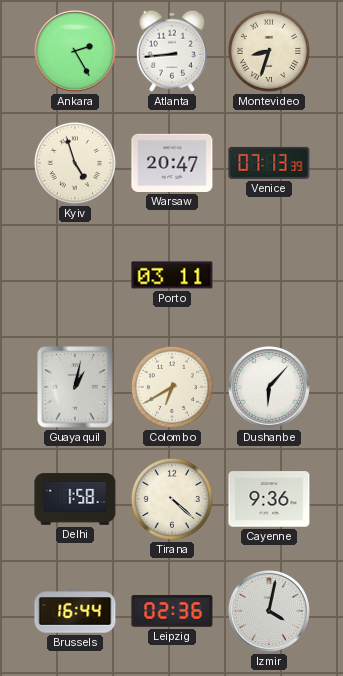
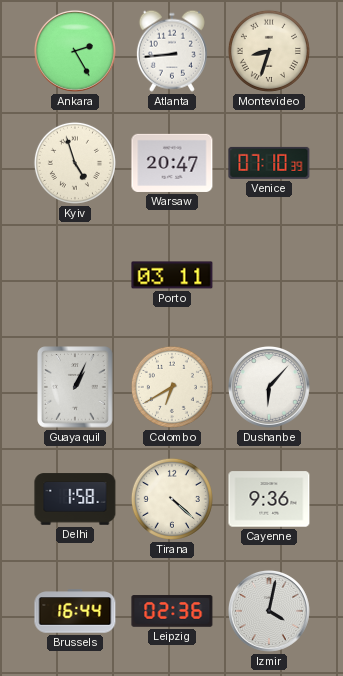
Venice: 07:13 -> 07:10 (269, 163)
Guayaquil: 1:02 -> 1:04 (75, 387)
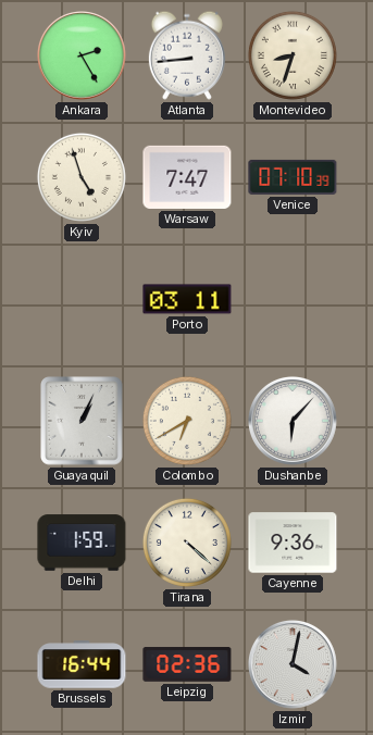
Warsaw: 20:47 -> 7:47 (187, 177)
Delhi: 1:58 -> 1:59 (82, 543)
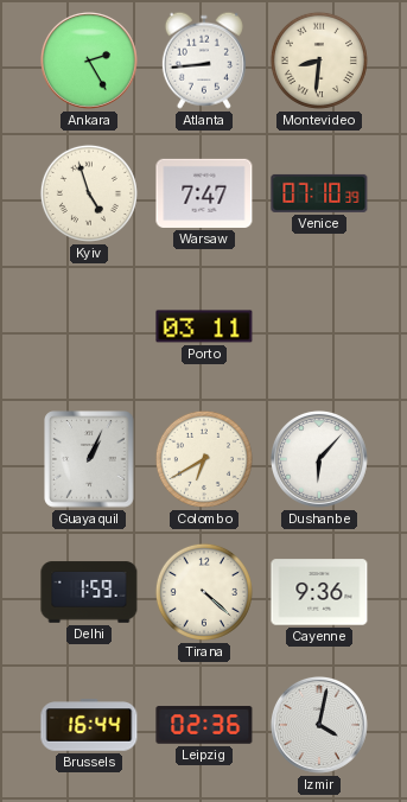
Montevideo: 8:33 -> 8:31 (319, 61)
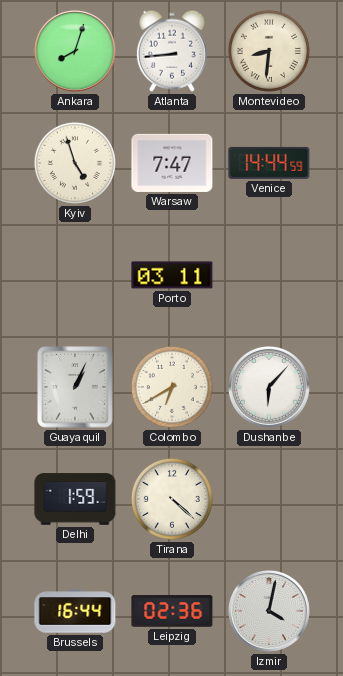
Ankara: 2:25 -> 8:03 (75, 51)
Venice: 07:10 -> 14:44 (269, 163)
Cayenne: 9:36 -> none (319, 592)
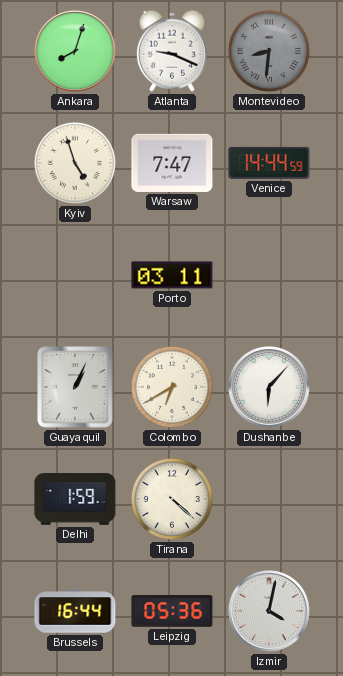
Atlanta: 8:44 -> 9:19 (172, 51)
Montevideo dial: cream -> grey (269, 51)
Leipzig: 02:36 -> 05:36 (172, 611)
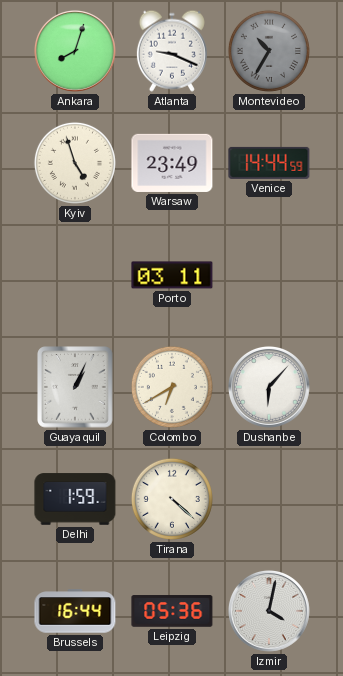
Montevideo: 8:31 -> 10:35 (269, 51)
Warsaw: 7:47 -> 23:49 (172, 163)
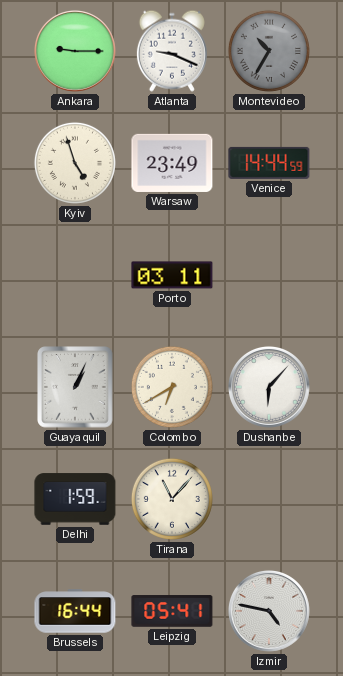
Ankara: 8:03 -> 9:15 (75, 51)
Tirana: 4:22 -> 11:07 (172, 499)
Leipzig: 05:36 -> 05:41 (172, 611)
Izmir: 4:02 -> 4:47 (269, 611)
